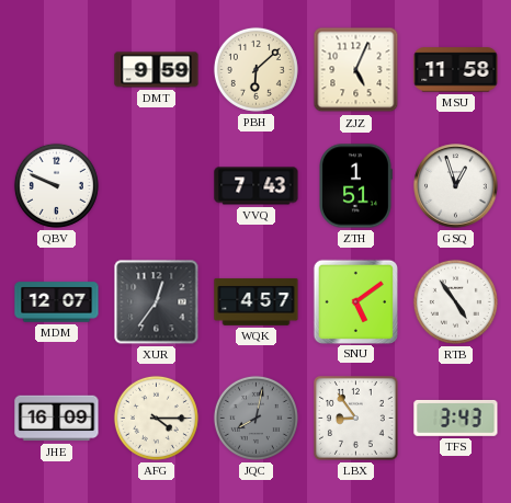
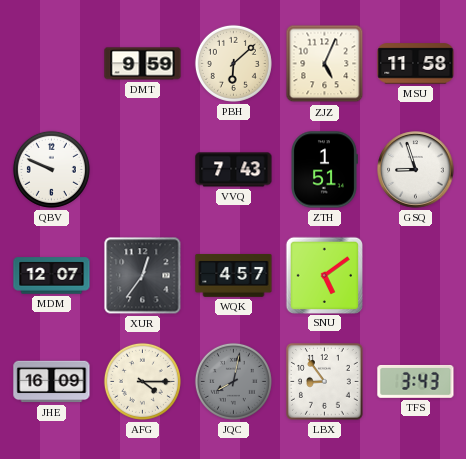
GSQ: 12:57 -> 8:57 (416, 170)
RTB: 4:54 -> none (455, 301)
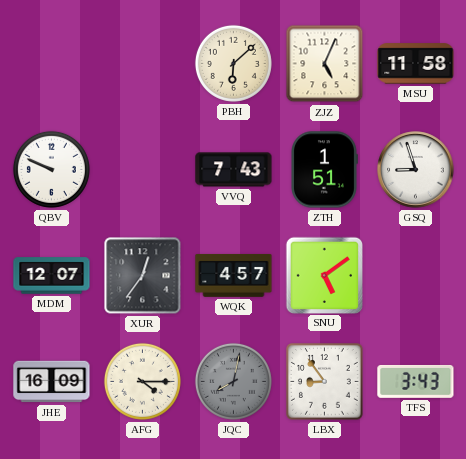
DMT: 9:59 -> none (143, 64)
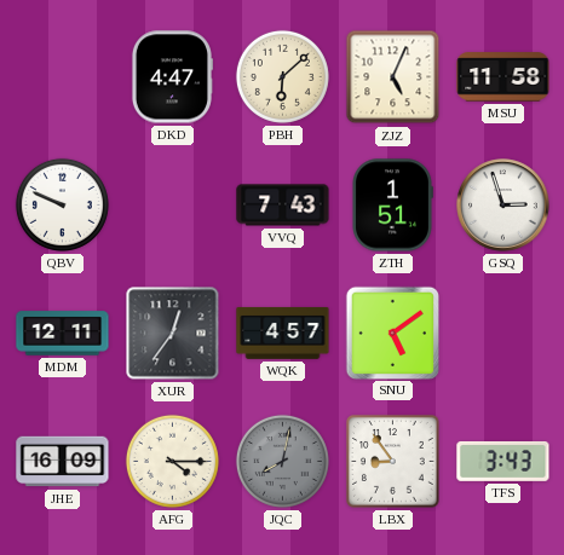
DKD: none -> 4:47 (172, 77)
GSQ: 8:57 -> 2:57 (503, 206)
MDM: 12:07 -> 12:11 (63, 334)
